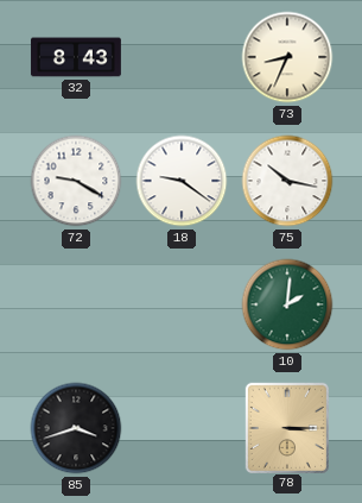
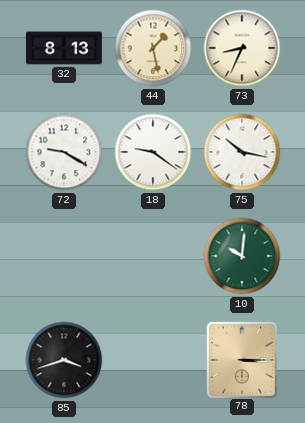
32: 8:43 -> 8:13 (64, 48)
44: none -> 1:28 (153, 48)
10: 2:01 -> 10:01 (242, 256)
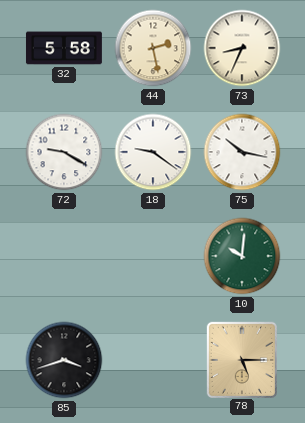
32: 8:13 -> 5:58 (64, 48)
44: 1:28 -> 2:28 (153, 48)
78: 3:15 -> 5:15 (241, 359)
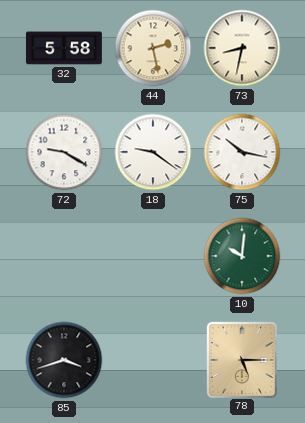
73: 8:34 -> 8:32 (242, 48)
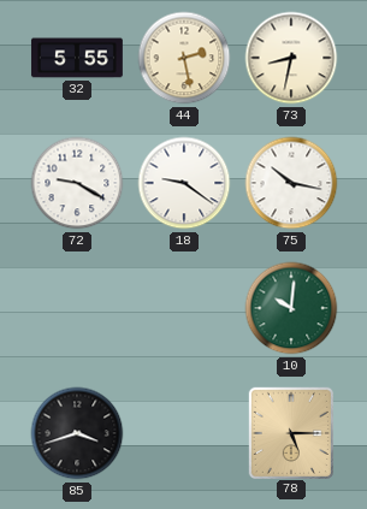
32: 5:58 -> 5:55 (77, 58)
